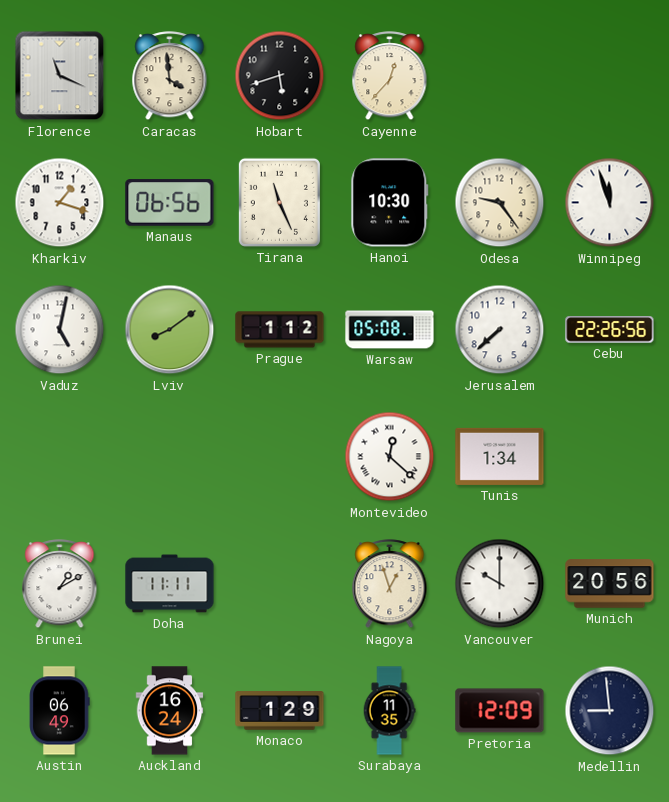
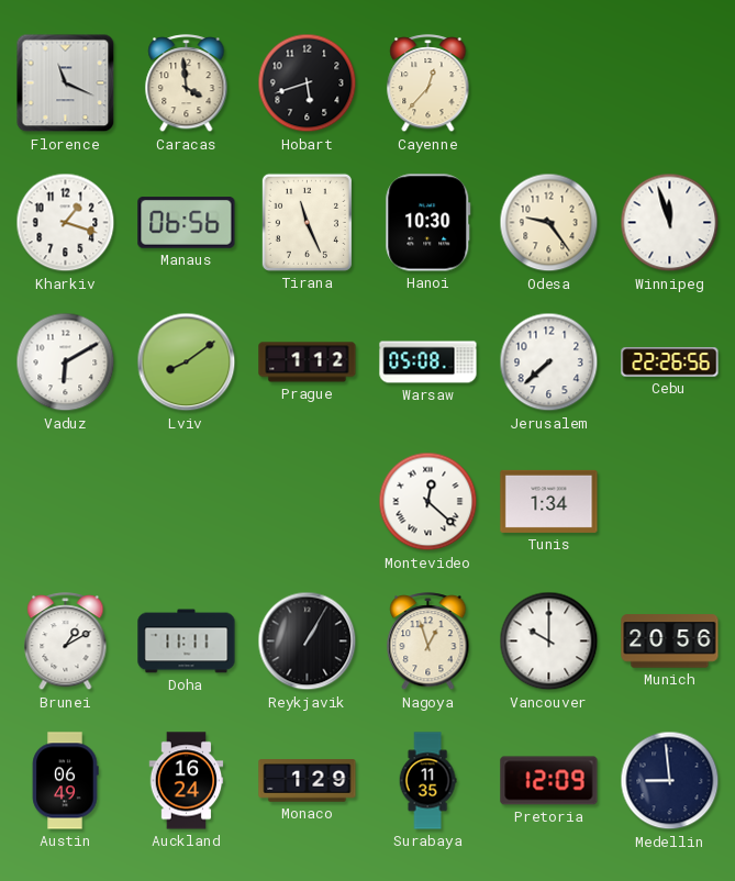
Vaduz: 5:02 -> 6:10 (66, 363)
Reykjavik: none -> 1:05 (308, 642)
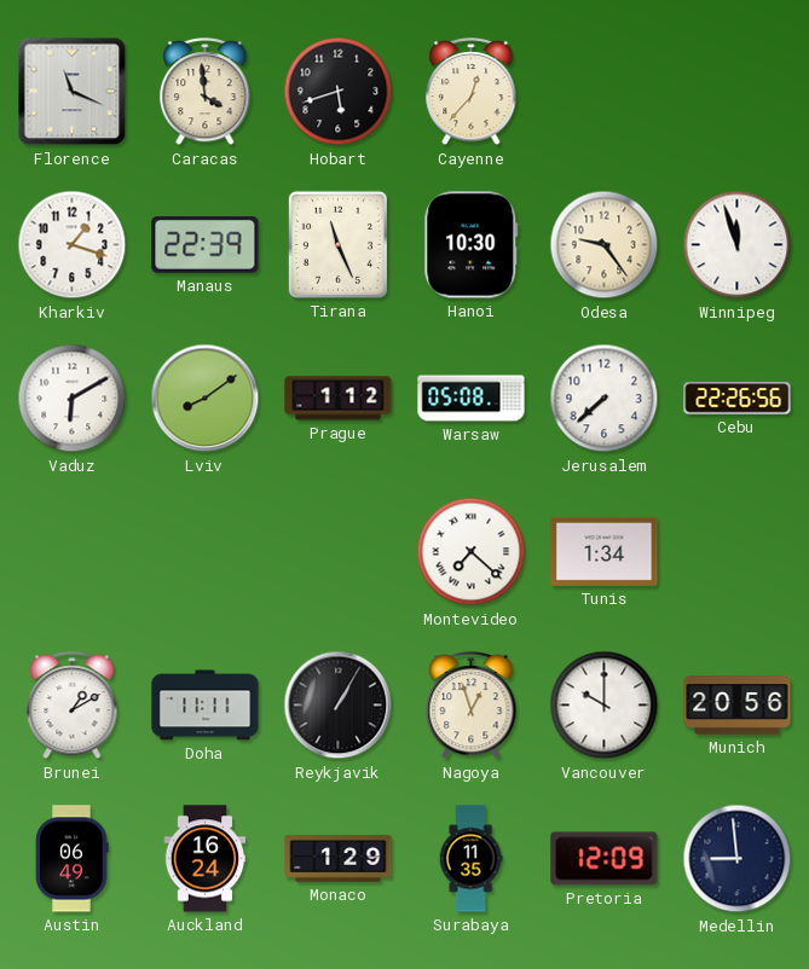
Manaus: 06:56 -> 22:39 (206, 245)
Montevideo: 12:22 -> 7:22 (472, 552)
